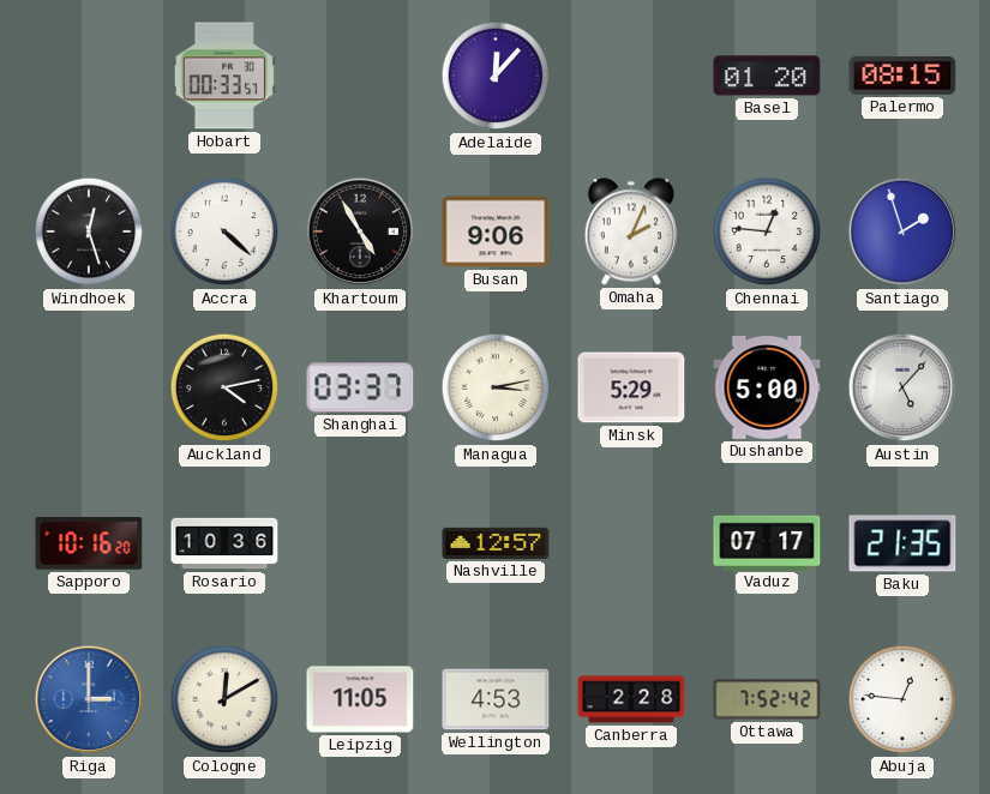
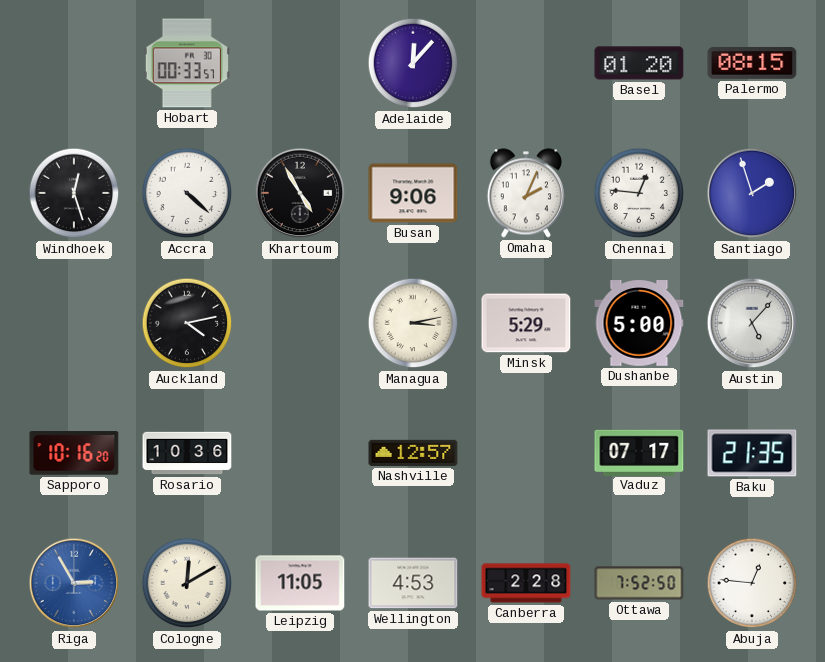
Shanghai: 03:37 -> none (360, 387)
Riga: 3:00 -> 2:55 (74, 583)
Ottawa: 7:52:42 -> 7:52:50 (639, 583)
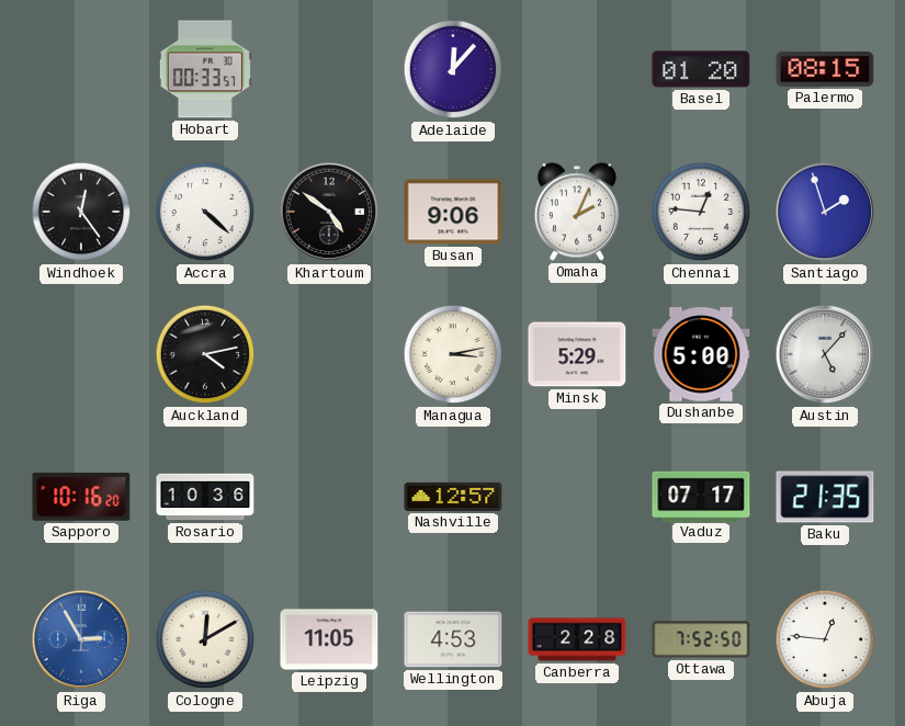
Windhoek: 12:27 -> 12:24 (81, 212)
Khartoum: 4:55 -> 4:51 (329, 212)
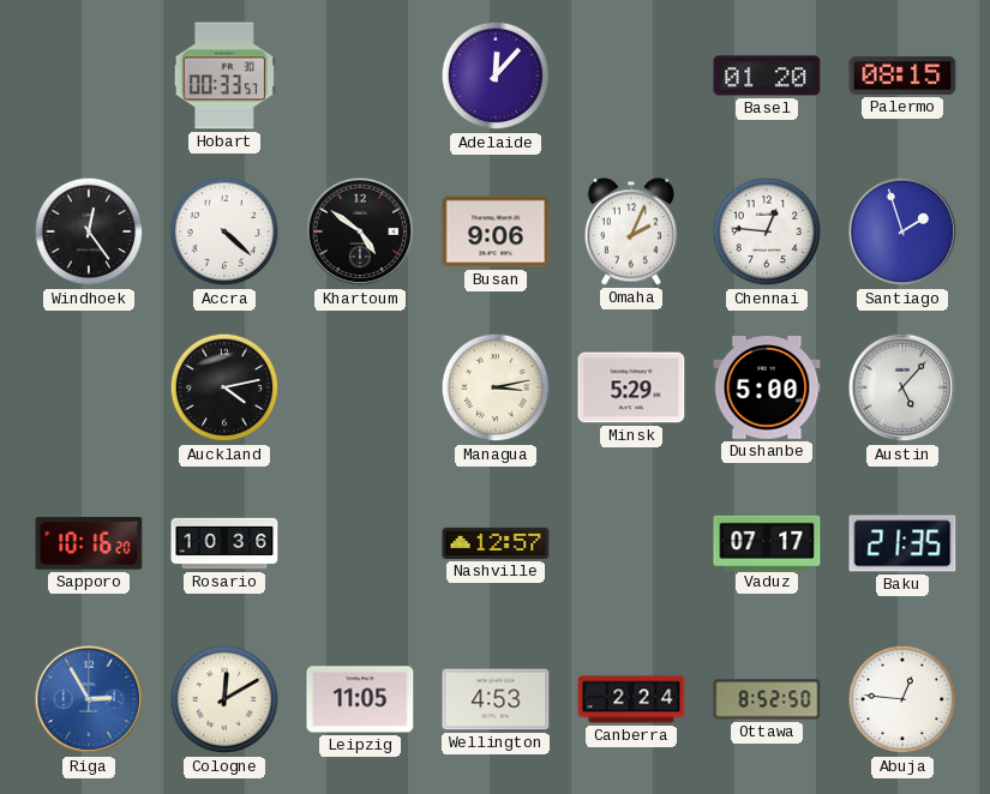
Canberra: 2:28 -> 2:24 (631, 699)
Ottawa: 7:52 -> 8:52 (767, 699)
